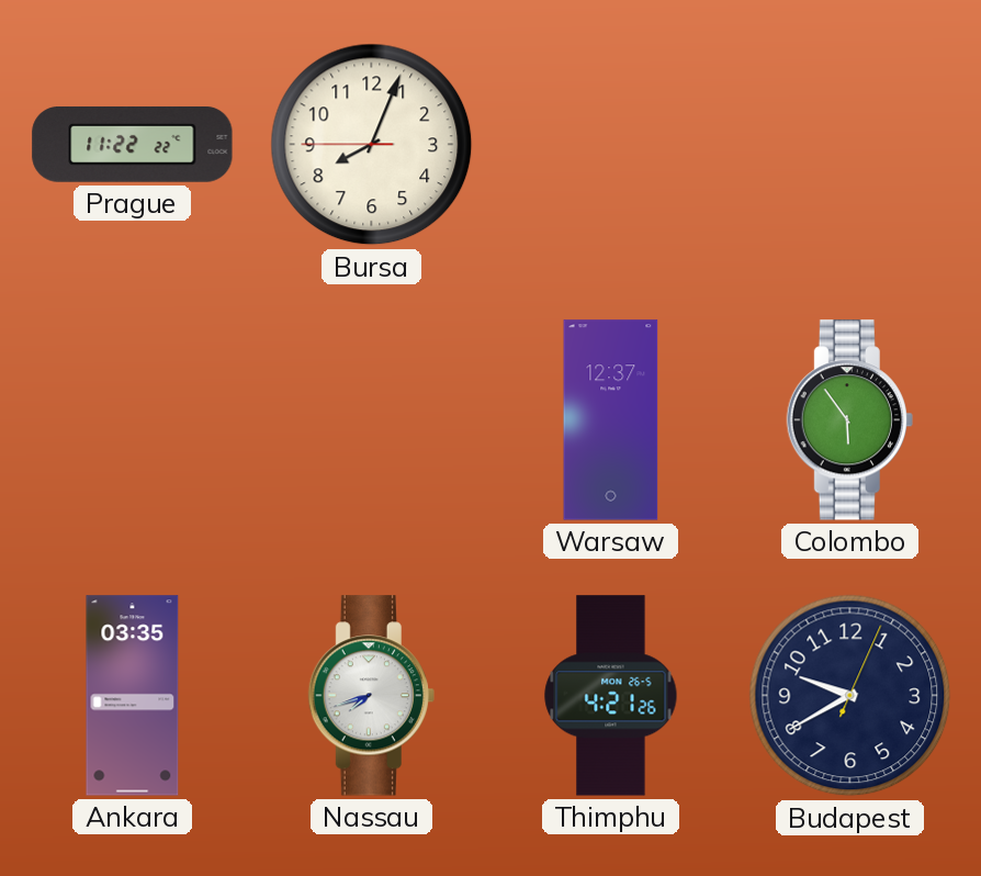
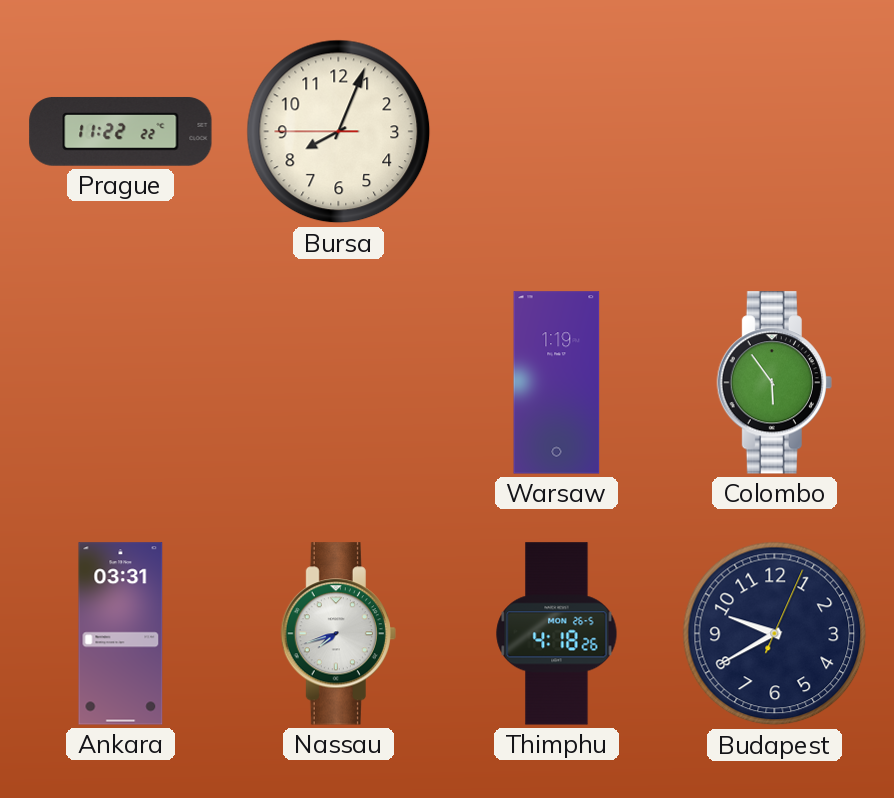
Warsaw: 12:37 -> 1:19 (557, 383)
Ankara: 03:35 -> 03:31 (121, 634)
Thimphu: 4:21 -> 4:18 (557, 634)
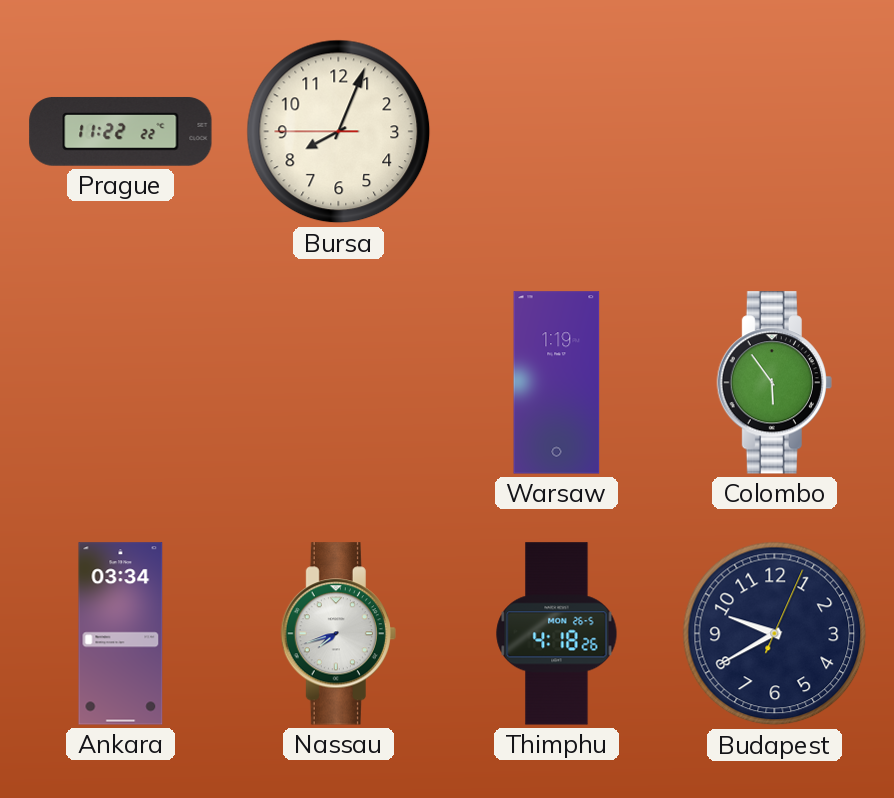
Ankara: 03:31 -> 03:34 (121, 634)
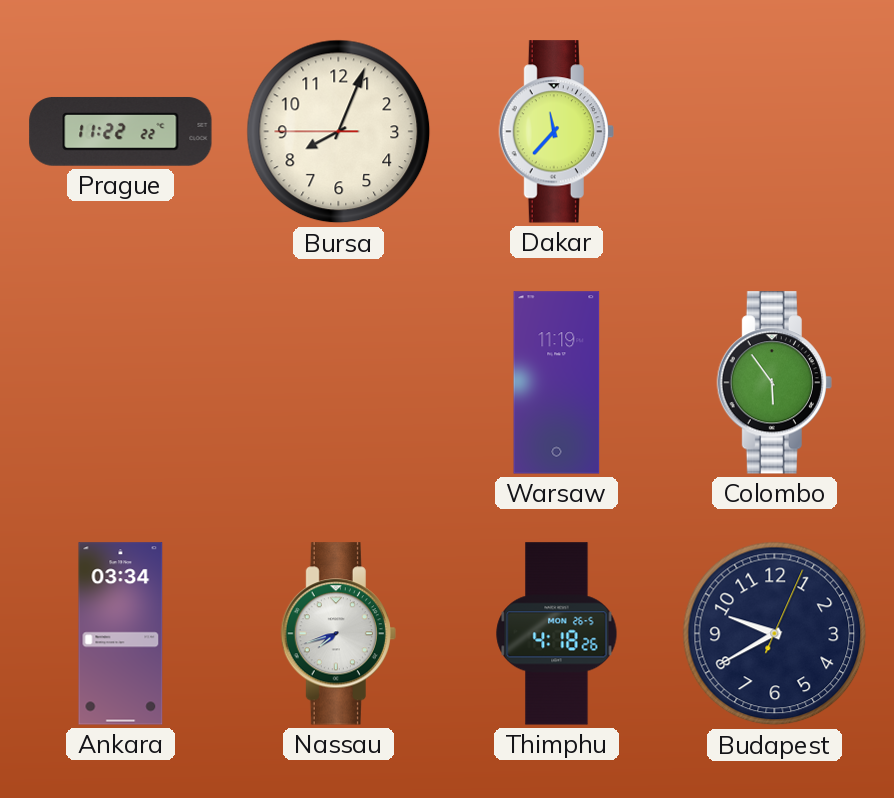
Dakar: none -> 11:37 (556, 132)
Warsaw: 1:19 -> 11:19 (557, 383)
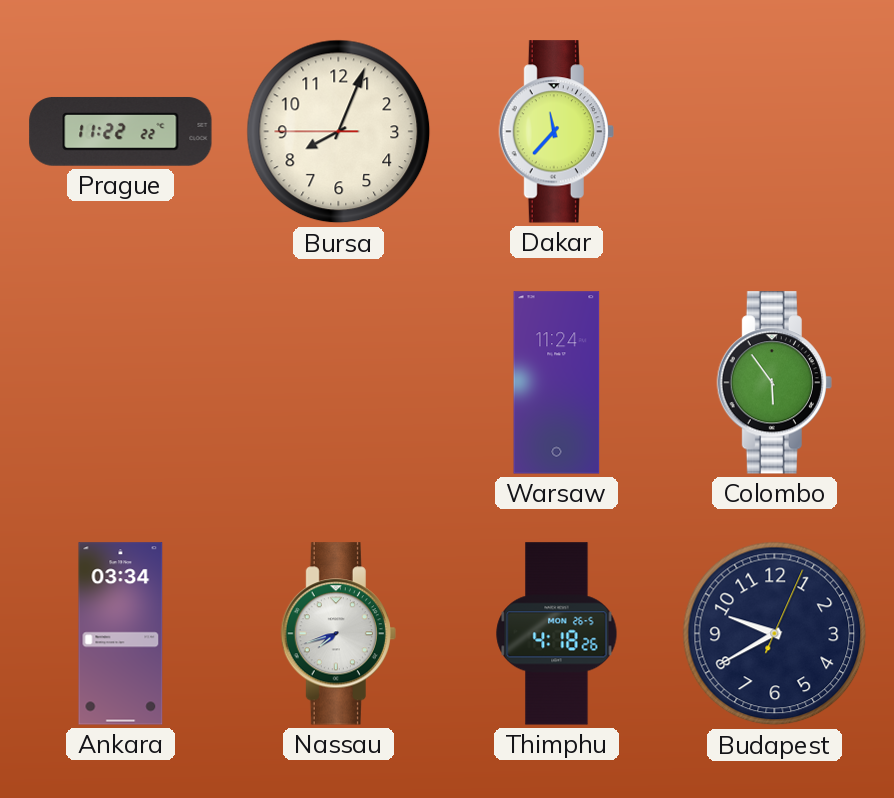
Warsaw: 11:19 -> 11:24 (557, 383)
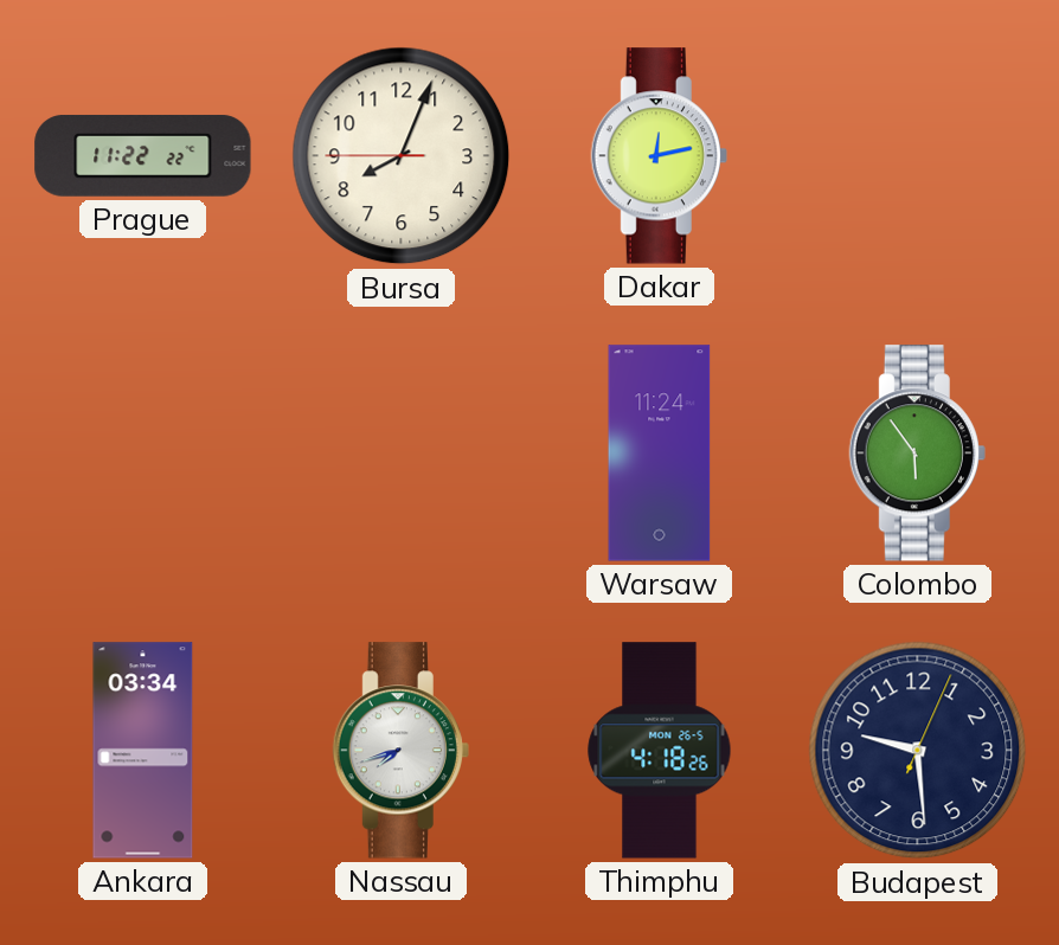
Dakar: 11:37 -> 12:13 (659, 156)
Budapest: 9:40 -> 9:29 (918, 751)
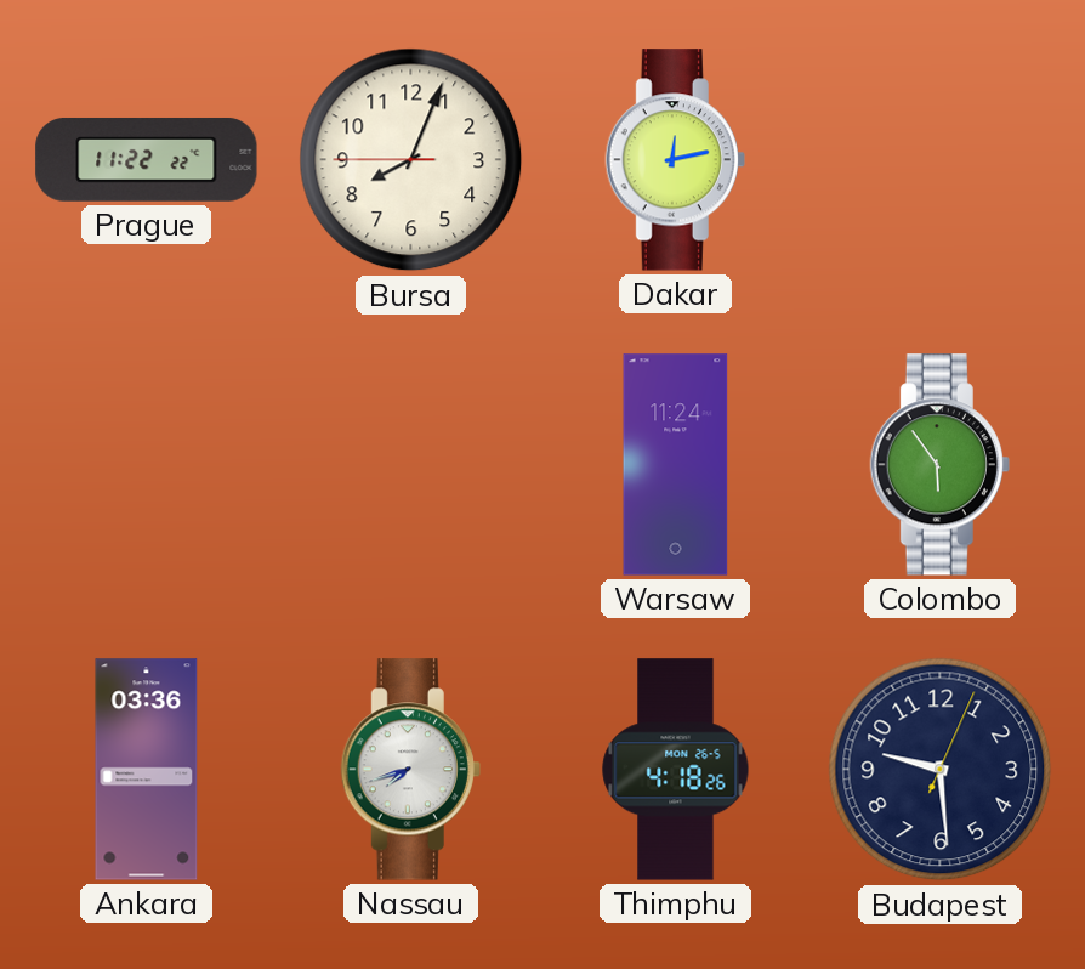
Ankara: 03:34 -> 03:36 (147, 770)
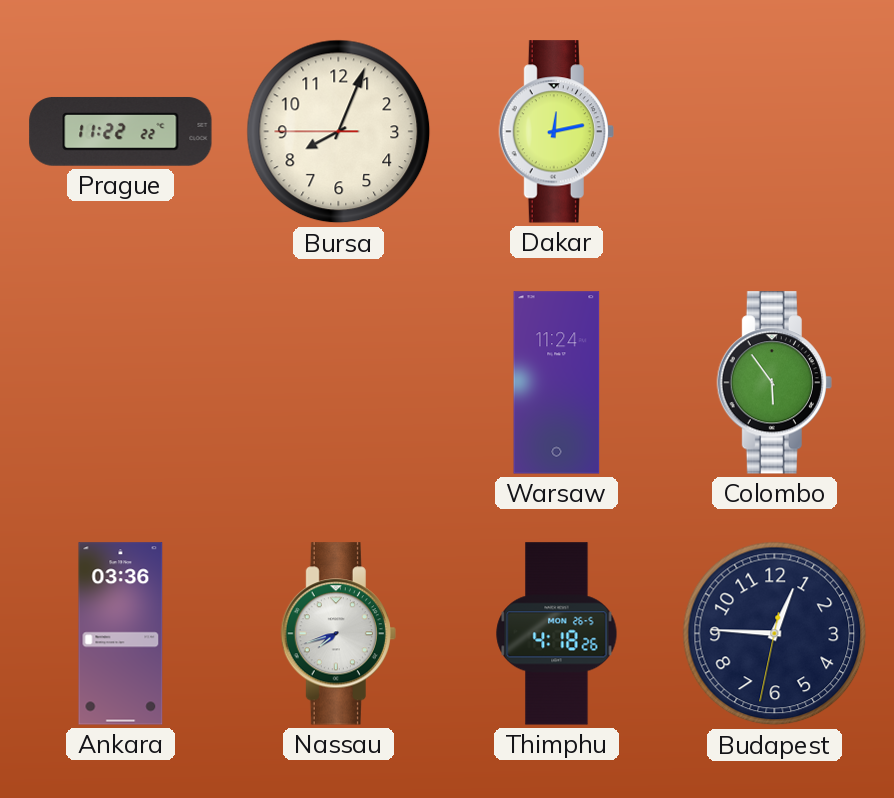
Budapest: 9:29 -> 12:45 (775, 634)
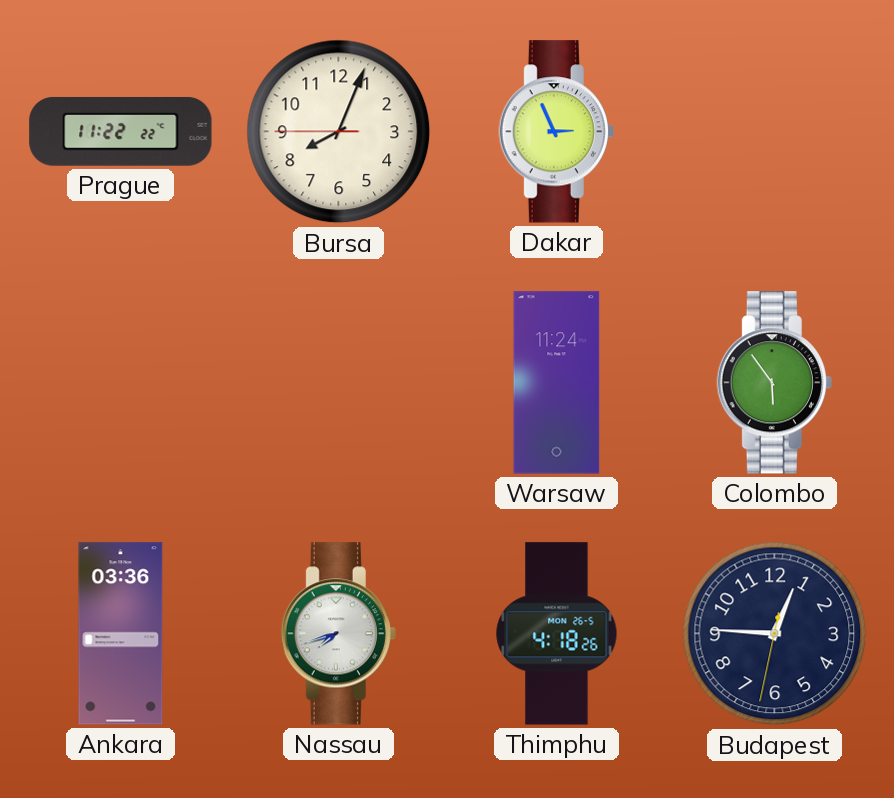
Dakar: 12:13 -> 2:56 (556, 132)
